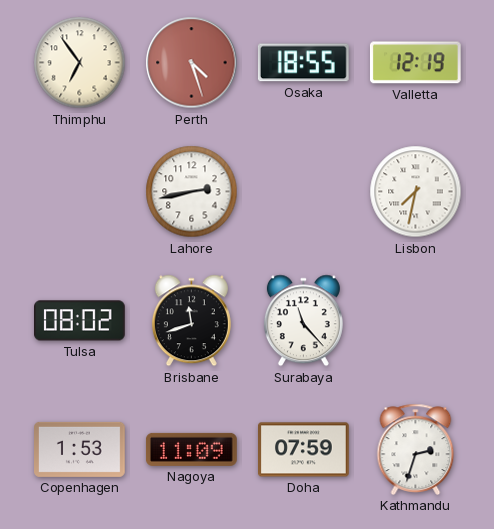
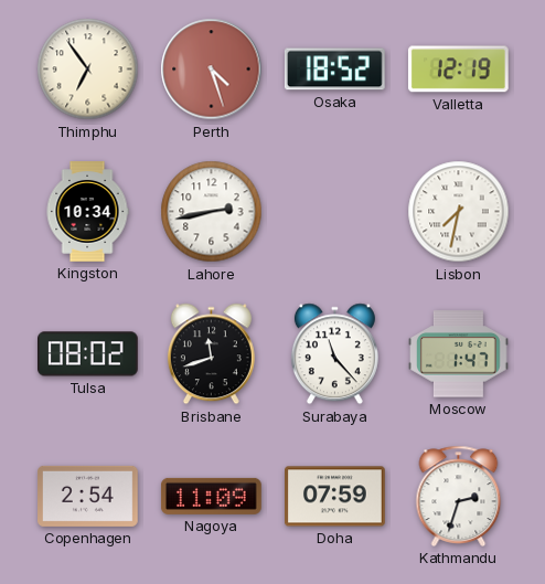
Osaka: 18:55 -> 18:52 (334, 70)
Kingston: none -> 10:34 (87, 212)
Moscow: none -> 1:47 (459, 354)
Copenhagen: 1:53 -> 2:54 (88, 496)
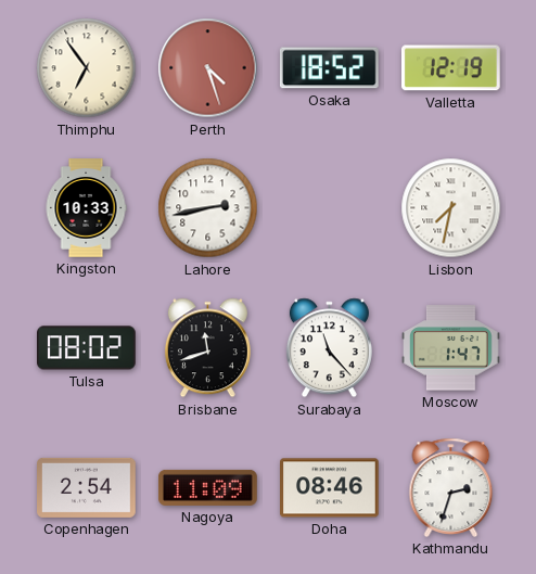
Kingston: 10:34 -> 10:33 (86, 208)
Doha: 07:59 -> 08:46 (330, 488)
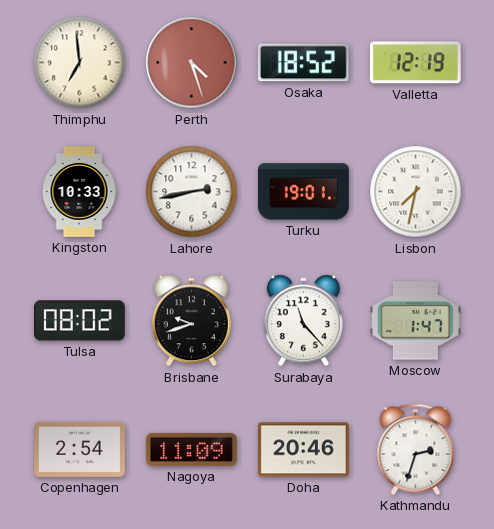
Thimphu: 6:54 -> 6:59 (80, 63)
Turku: none -> 19:01 (304, 192)
Brisbane: 11:42 -> 9:42 (191, 321)
Doha: 08:46 -> 20:46 (304, 450)
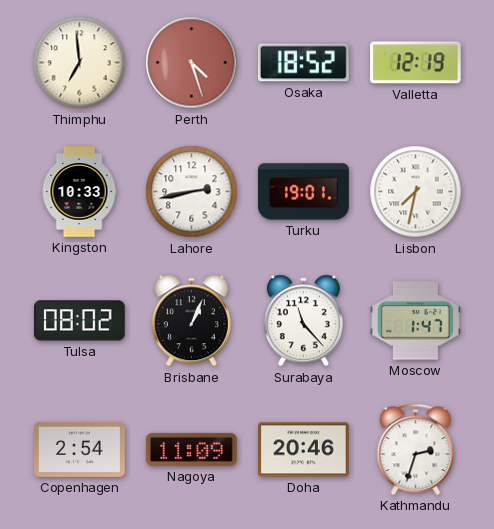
Brisbane: 9:42 -> 1:04 (191, 321)
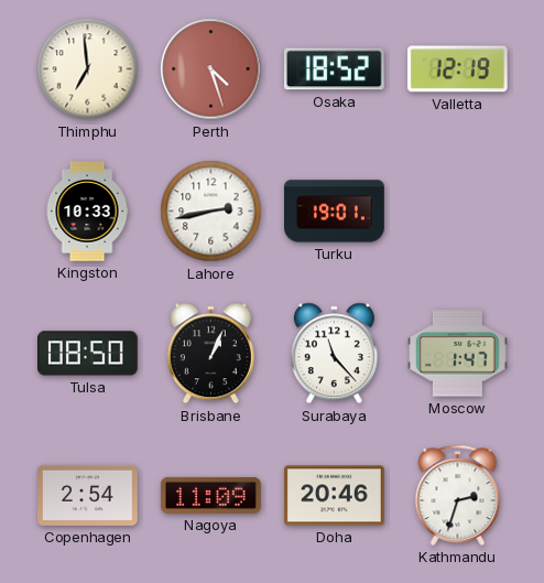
Lisbon: 7:32 -> none (416, 192)
Tulsa: 08:02 -> 08:50 (88, 354)
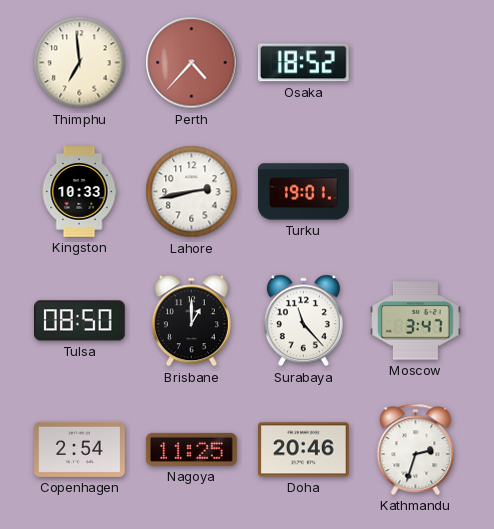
Perth: 4:27 -> 4:37 (192, 63)
Valletta: 12:19 -> none (457, 69)
Brisbane: 1:04 -> 1:00 (191, 321)
Moscow: 1:47 -> 3:47 (416, 321)
Nagoya: 11:09 -> 11:25 (192, 449)
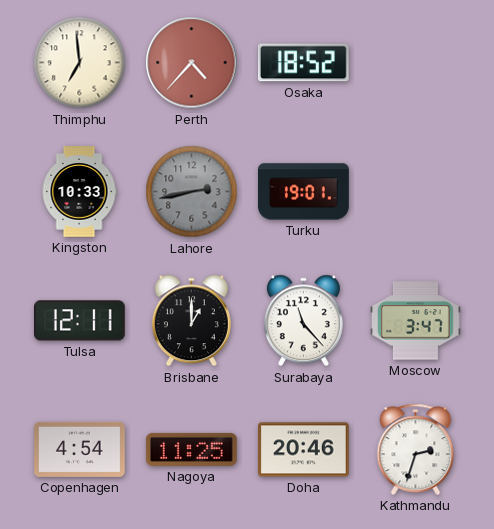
Lahore dial: white -> grey (192, 192)
Tulsa: 08:50 -> 12:11 (80, 321)
Copenhagen: 2:54 -> 4:54 (80, 449)
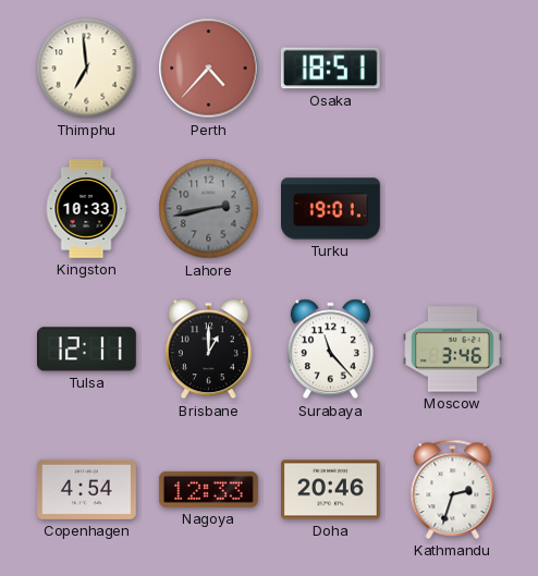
Osaka: 18:52 -> 18:51 (330, 69)
Moscow: 3:47 -> 3:46 (453, 350)
Nagoya: 11:25 -> 12:33 (209, 489)
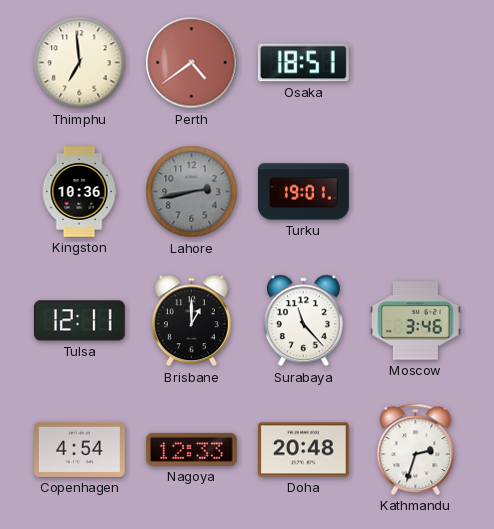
Perth: 4:37 -> 4:39 (192, 63)
Kingston: 10:33 -> 10:36 (79, 192)
Doha: 20:46 -> 20:48 (304, 450)
